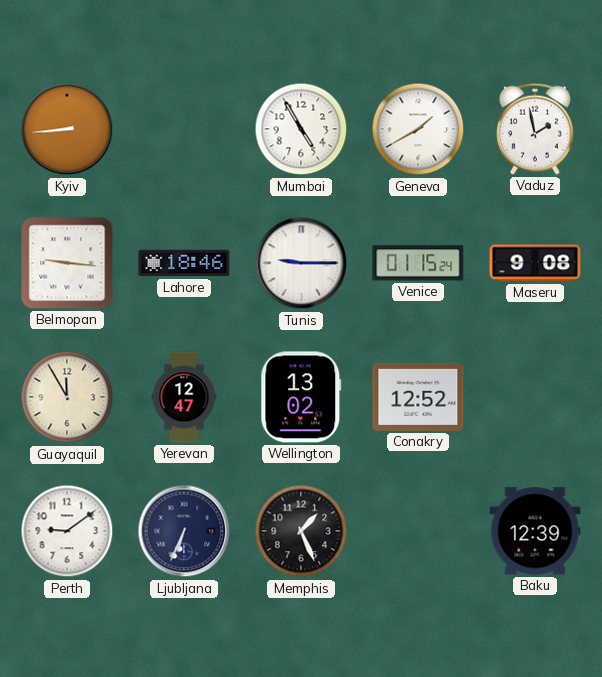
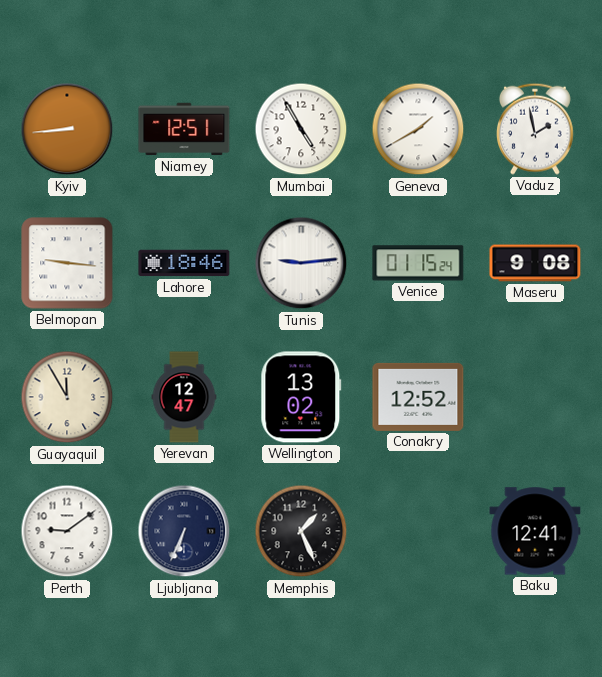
Niamey: none -> 12:51 (184, 129)
Tunis: 9:15 -> 9:14 (301, 263)
Baku: 12:39 -> 12:41 (535, 531)
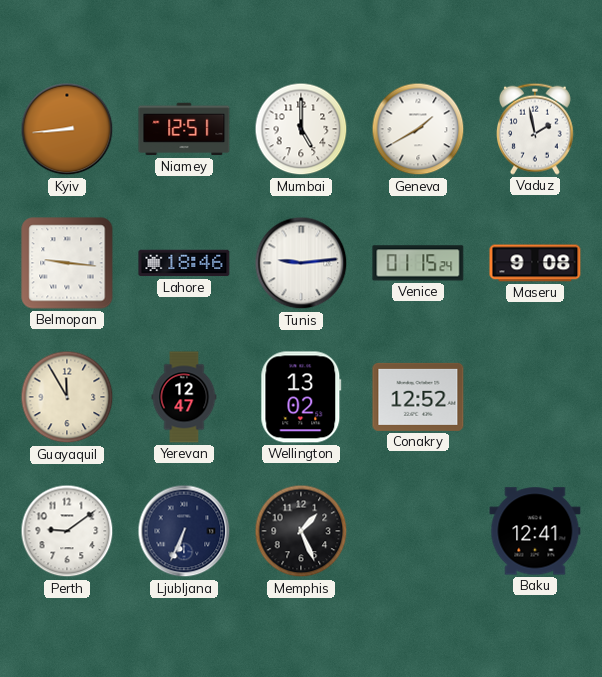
Mumbai: 4:55 -> 5:00 (301, 129)
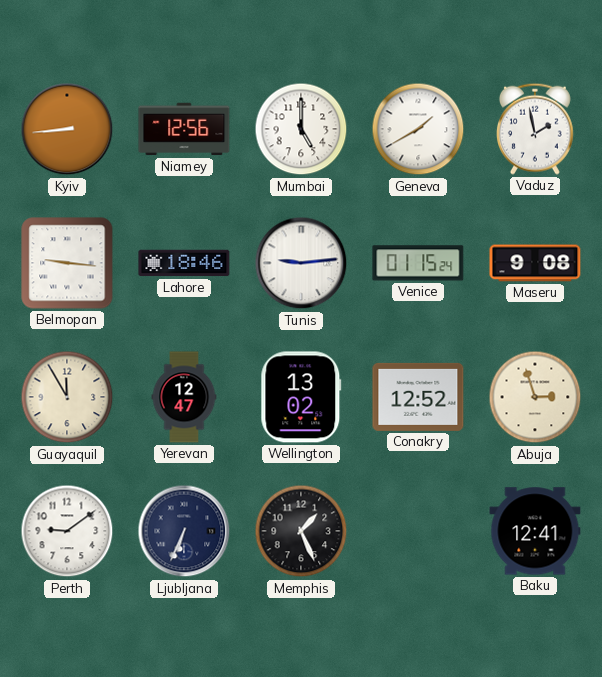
Niamey: 12:51 -> 12:56 (184, 129)
Abuja: none -> 2:57 (535, 397)
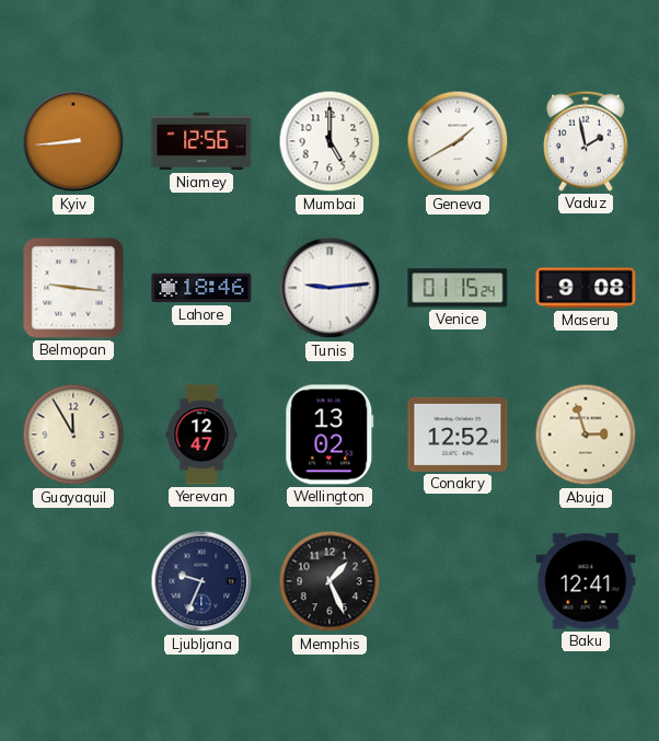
Perth: 9:09 -> none (67, 531)
Ljubljana: 6:34 -> 9:34 (201, 581)
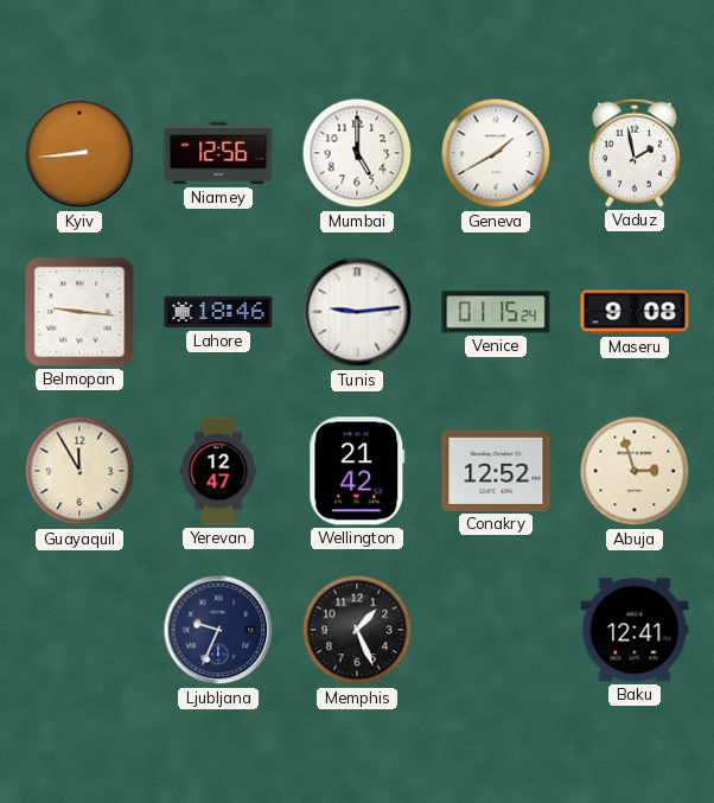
Wellington: 13:02 -> 21:42 (357, 471)
